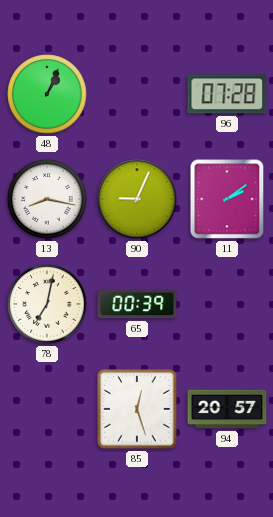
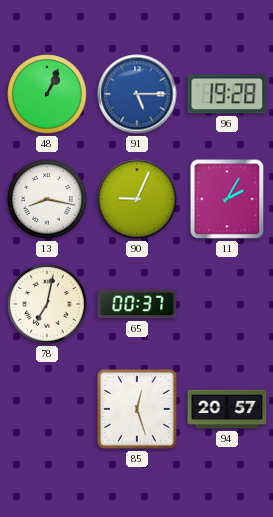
91: none -> 5:15 (137, 94)
96: 07:28 -> 19:28 (227, 94)
11: 2:09 -> 2:05 (227, 199)
65: 00:39 -> 00:37 (137, 304)
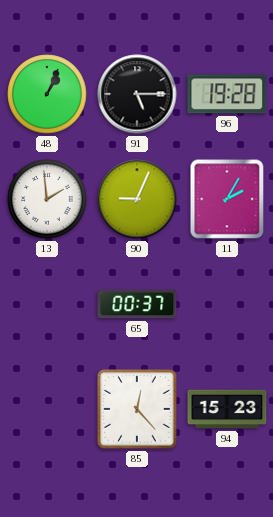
91 dial: blue -> black (137, 94)
13: 8:17 -> 1:59 (47, 199)
78: 7:02 -> none (47, 304)
85: 12:27 -> 12:23 (137, 409)
94: 20:57 -> 15:23 (227, 409)
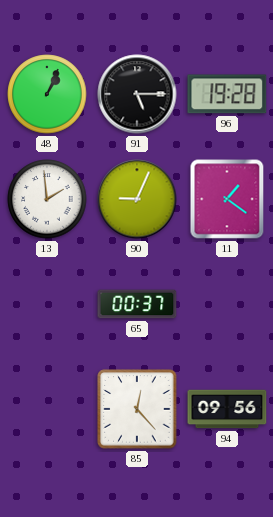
11: 2:05 -> 1:21 (227, 199)
94: 15:23 -> 09:56 (227, 409)
